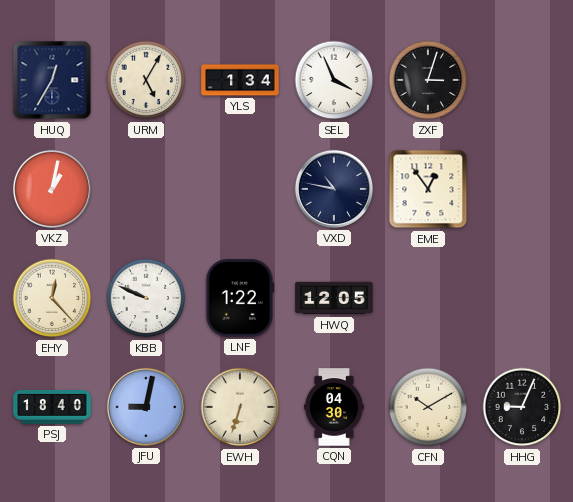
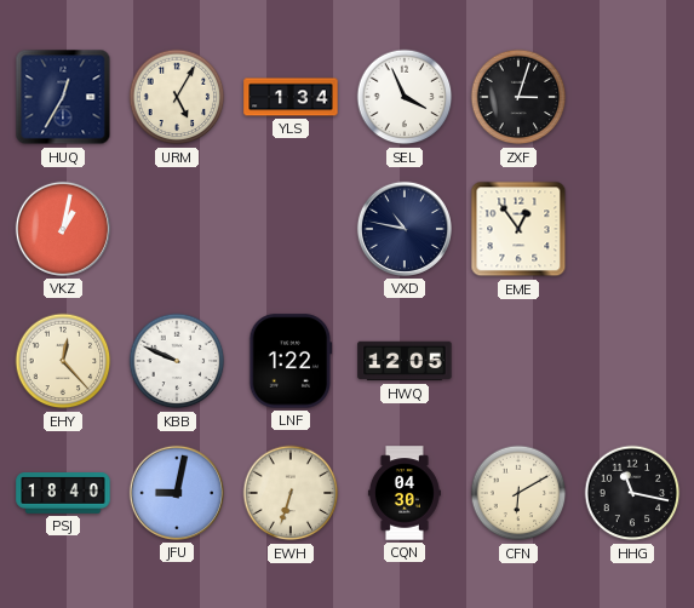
CFN: 10:10 -> 6:10 (518, 493)
HHG: 9:04 -> 11:17 (632, 493)
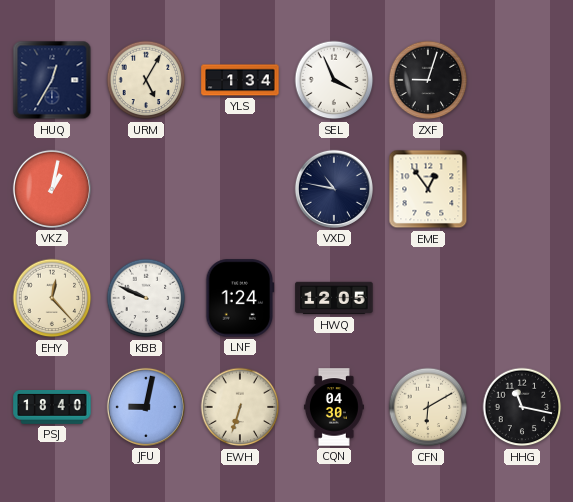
ZXF: 3:03 -> 9:03 (428, 80)
LNF: 1:22 -> 1:24 (240, 298)
